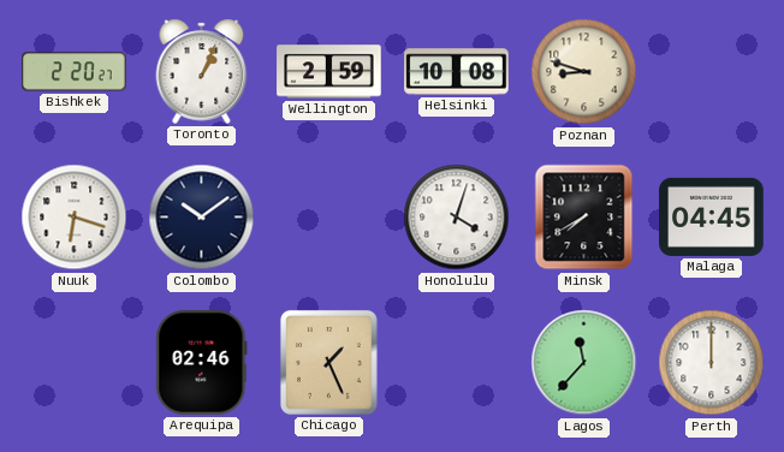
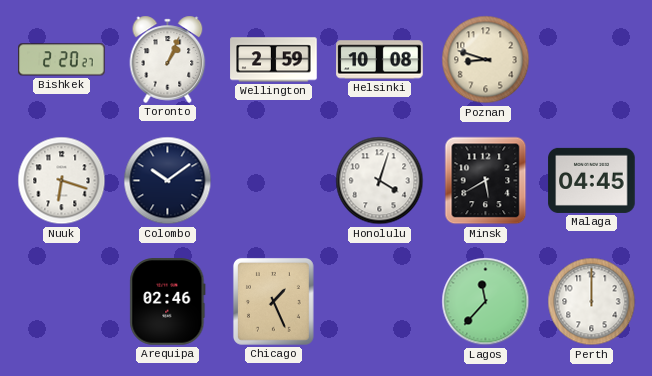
Minsk: 7:40 -> 5:40 (486, 181)
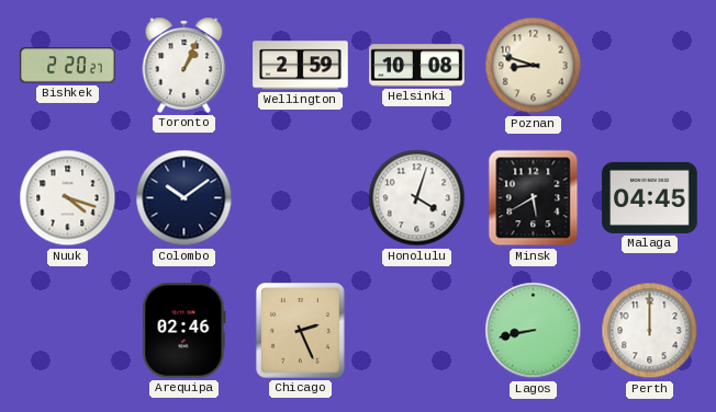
Nuuk: 6:18 -> 4:18 (68, 198)
Chicago: 1:26 -> 2:26 (300, 331)
Lagos: 11:37 -> 8:43 (534, 331)
